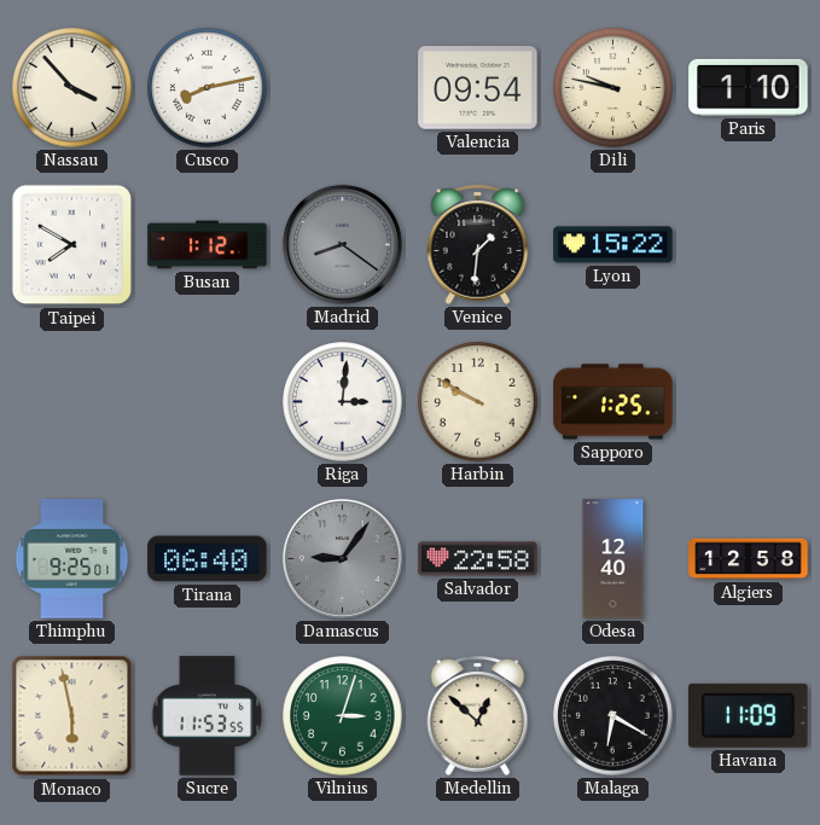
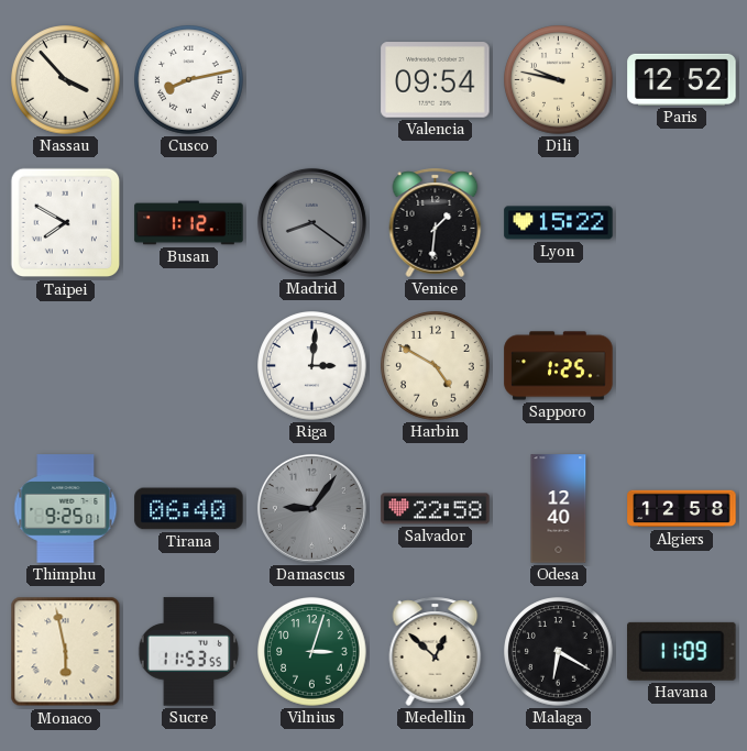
Paris: 1:10 -> 12:52 (682, 79)
Harbin: 9:50 -> 4:50 (436, 366)
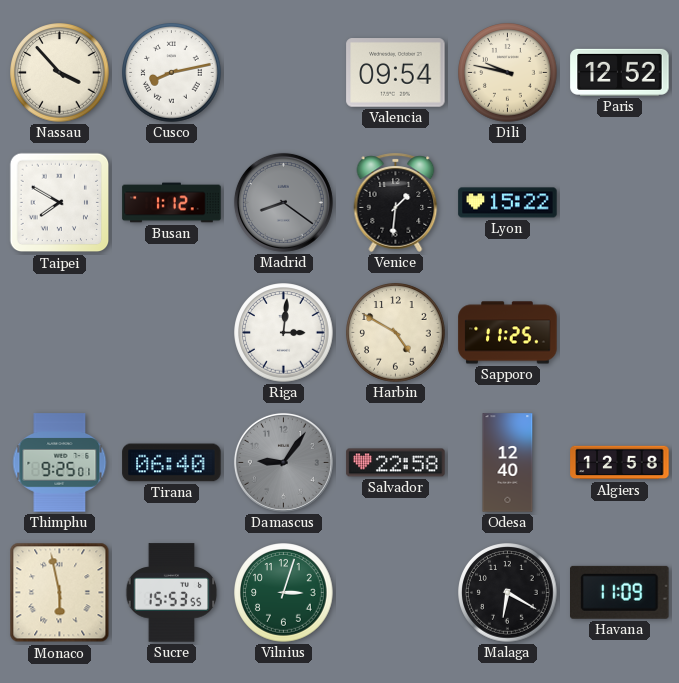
Sapporo: 1:25 -> 11:25 (508, 333)
Sucre: 11:53 -> 15:53 (172, 593)
Medellin: 12:52 -> none (436, 651)
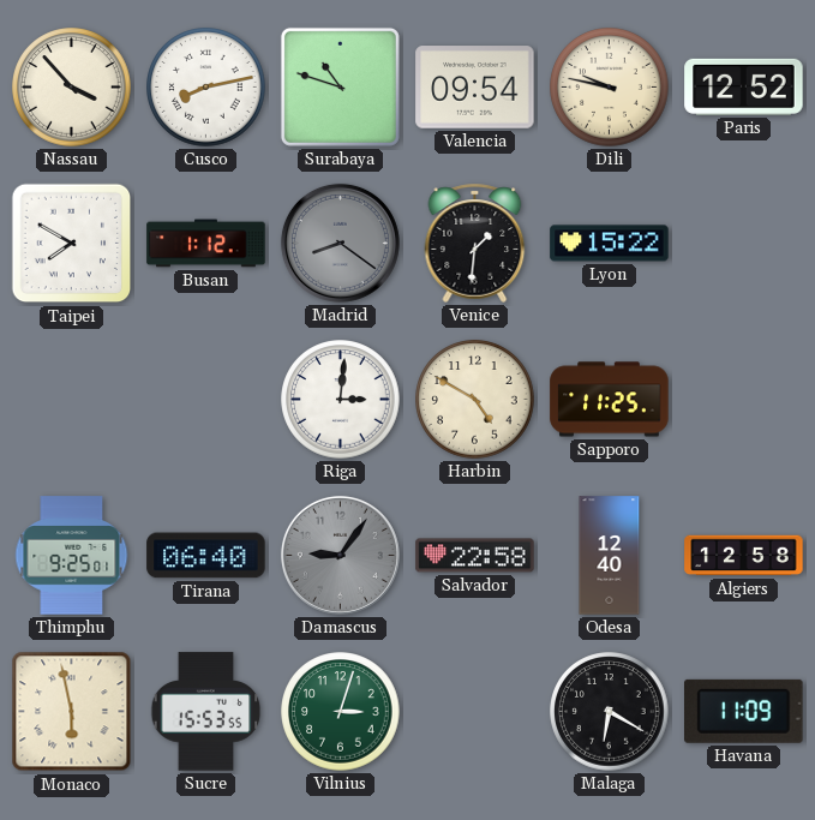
Surabaya: none -> 10:48 (340, 86)
